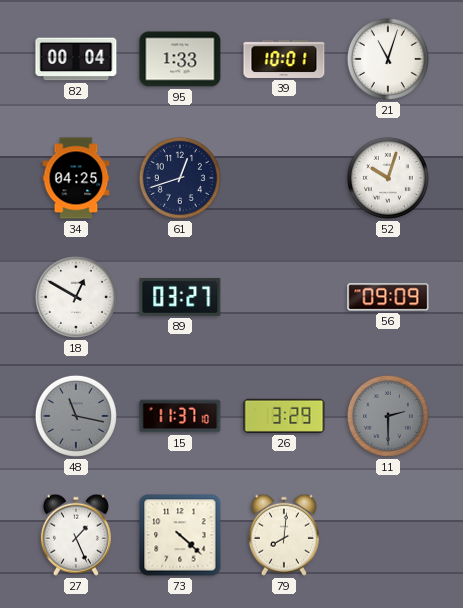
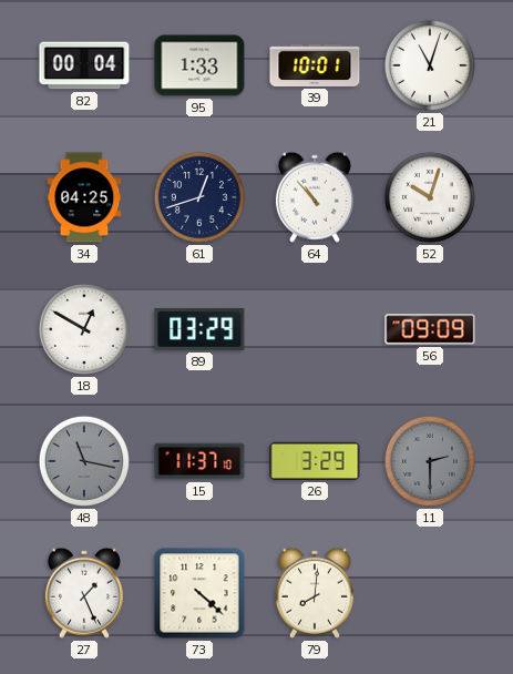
64: none -> 10:53 (315, 197)
89: 03:27 -> 03:29 (199, 329)
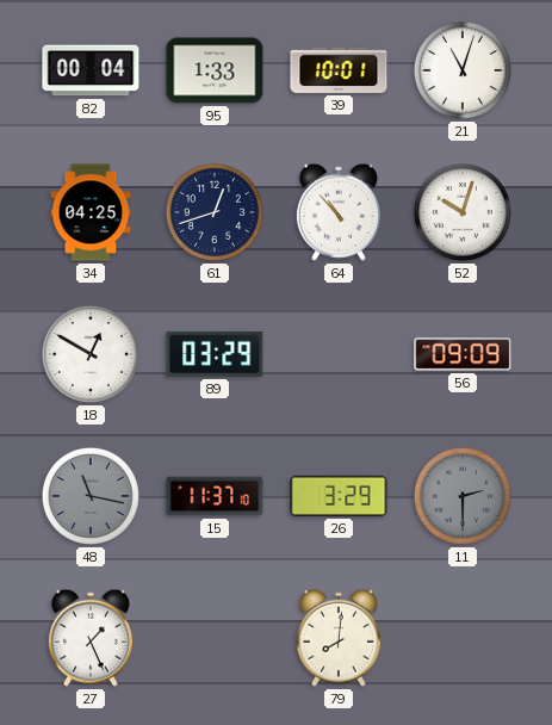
73: 4:22 -> none (199, 593)
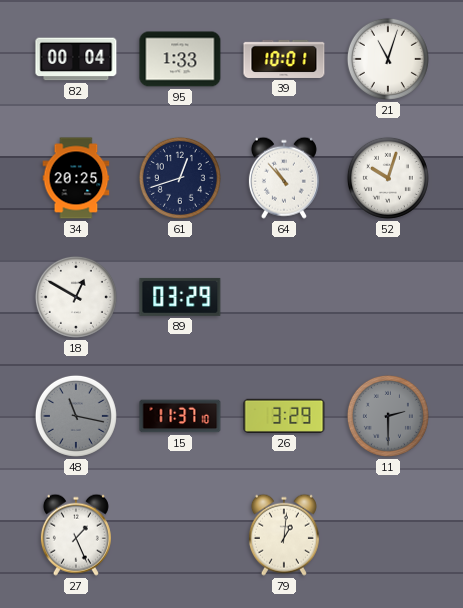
34: 04:25 -> 20:25 (76, 178)
56: 09:09 -> none (463, 354)
79: 8:01 -> 1:01 (284, 535)
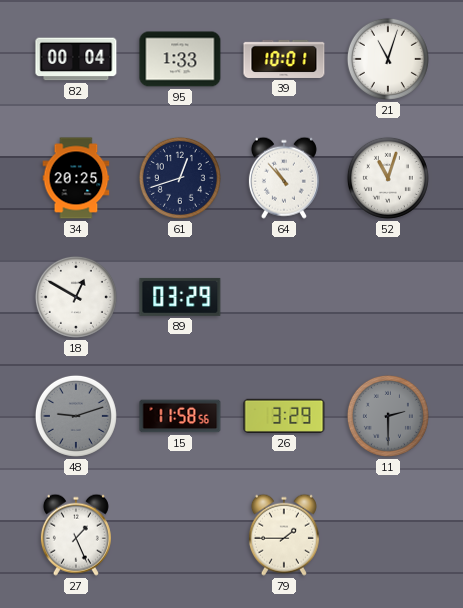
52: 10:03 -> 11:03 (388, 178)
48: 11:17 -> 9:12 (76, 416)
15: 11:37 -> 11:58 (180, 416)
79: 1:01 -> 1:45 (284, 535)
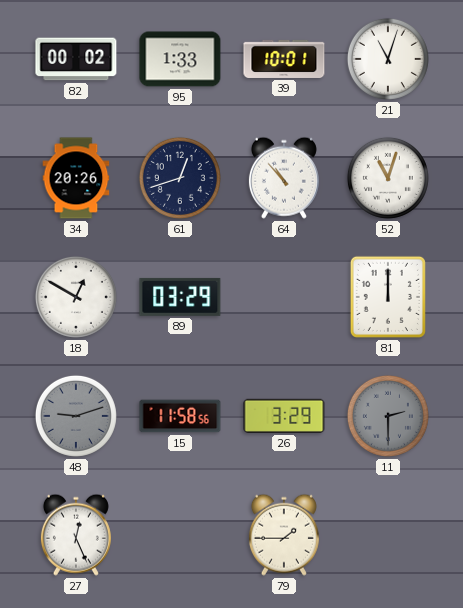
82: 00:04 -> 00:02 (76, 59)
34: 20:25 -> 20:26 (76, 178)
81: none -> 12:00 (388, 297)
27: 1:26 -> 12:26 (76, 535)
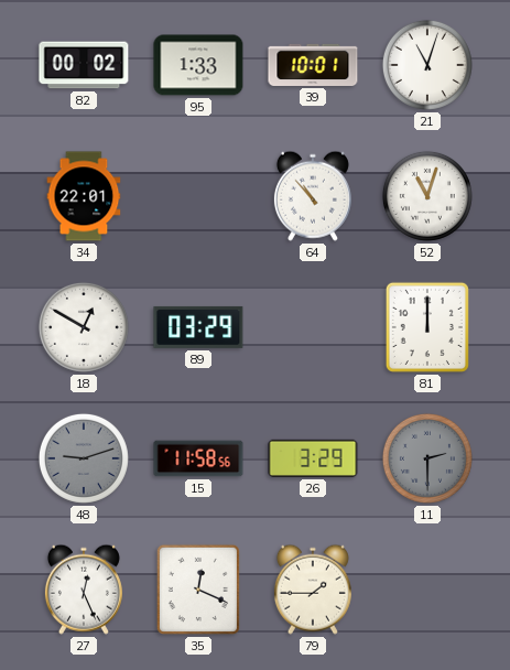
34: 20:26 -> 22:01 (84, 196)
61: 12:42 -> none (180, 178)
35: none -> 12:19 (198, 590)
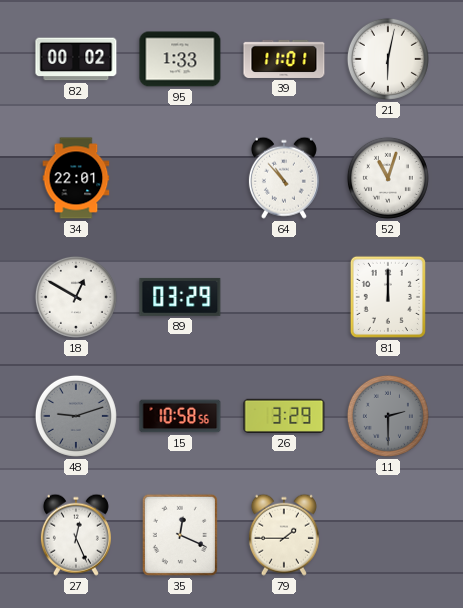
39: 10:01 -> 11:01 (284, 59)
21: 11:03 -> 6:02 (388, 59)
15: 11:58 -> 10:58 (180, 416)
